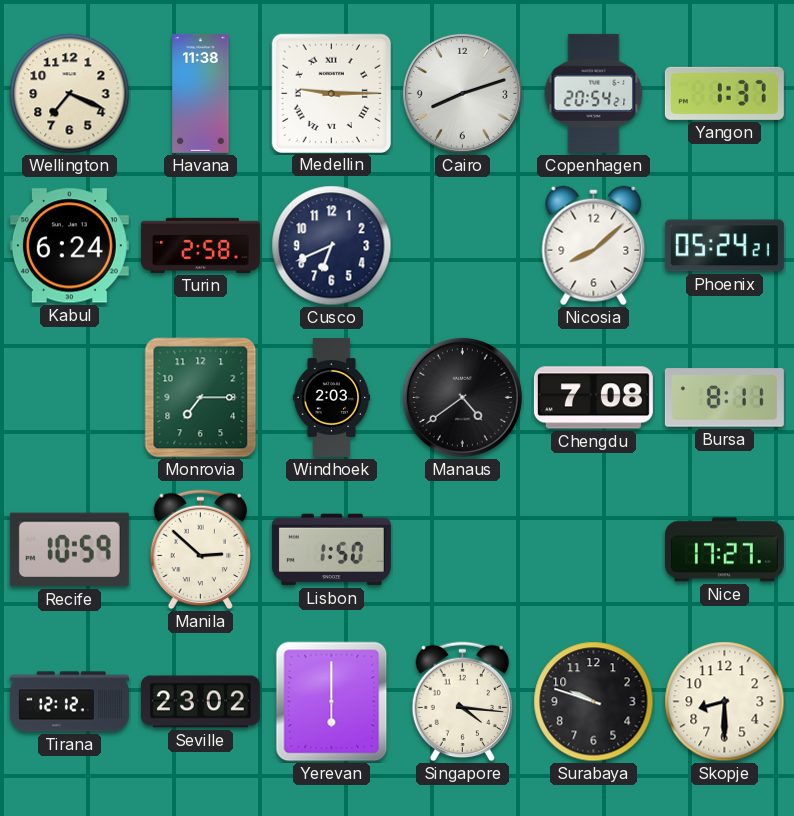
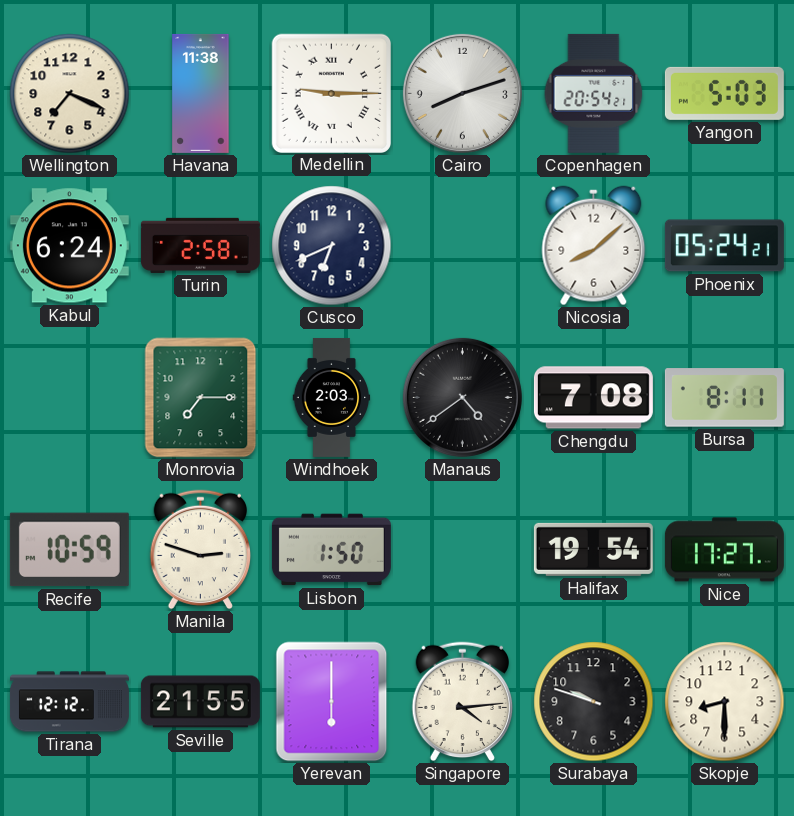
Yangon: 1:37 -> 5:03 (724, 93)
Manila: 2:52 -> 2:48 (200, 550)
Halifax: none -> 19:54 (593, 549)
Seville: 23:02 -> 21:55 (200, 702)
Singapore: 4:16 -> 4:14 (462, 702)
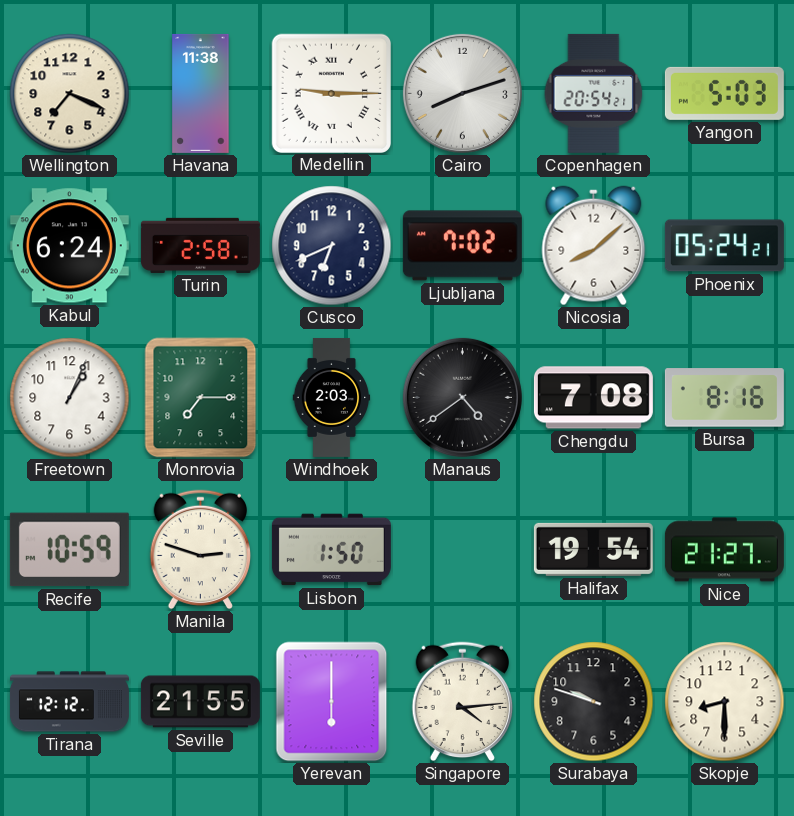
Ljubljana: none -> 7:02 (462, 246)
Freetown: none -> 1:04 (70, 398)
Bursa: 8:11 -> 8:16 (724, 398)
Nice: 17:27 -> 21:27 (724, 550)
